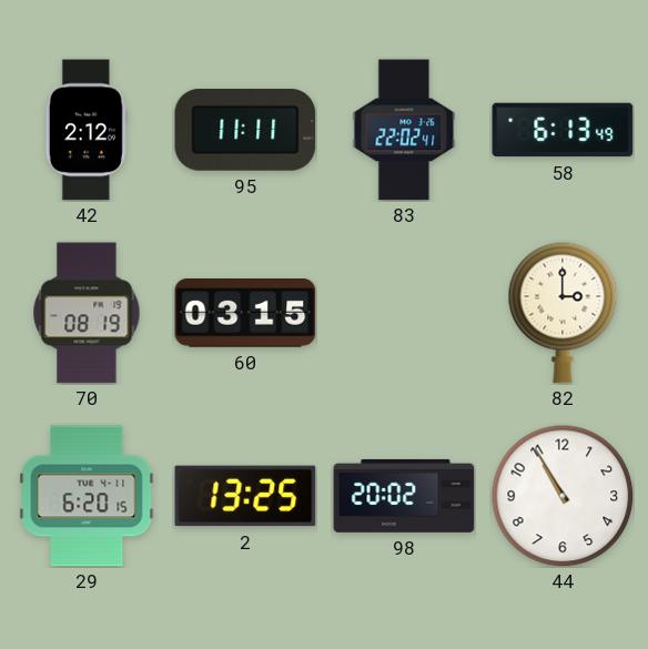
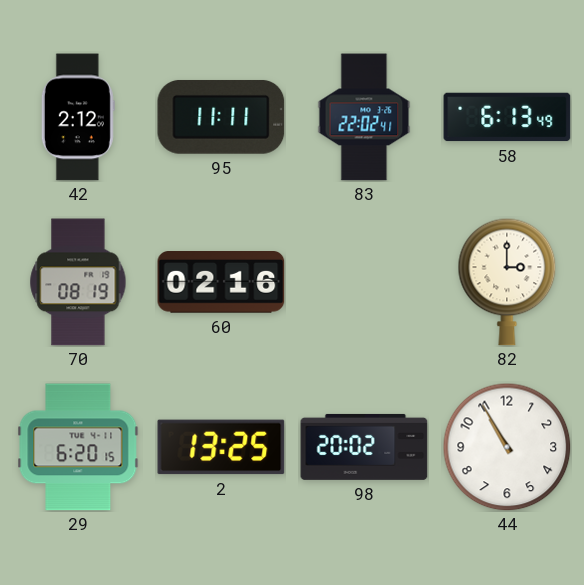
60: 03:15 -> 02:16 (221, 283)
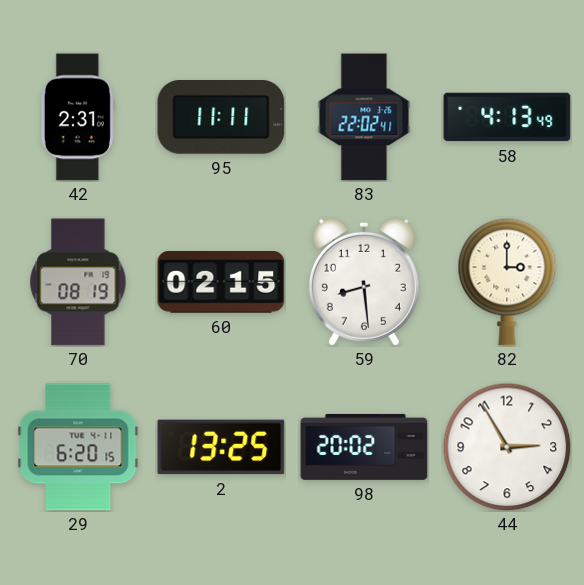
42: 2:12 -> 2:31 (78, 117)
58: 6:13 -> 4:13 (507, 117)
60: 02:16 -> 02:15 (221, 283)
59: none -> 8:29 (364, 282)
44: 10:55 -> 2:55 (507, 447)
